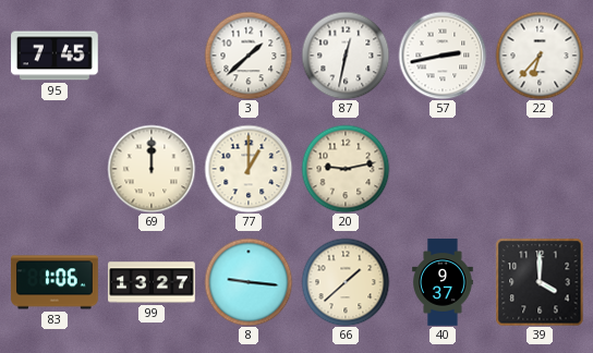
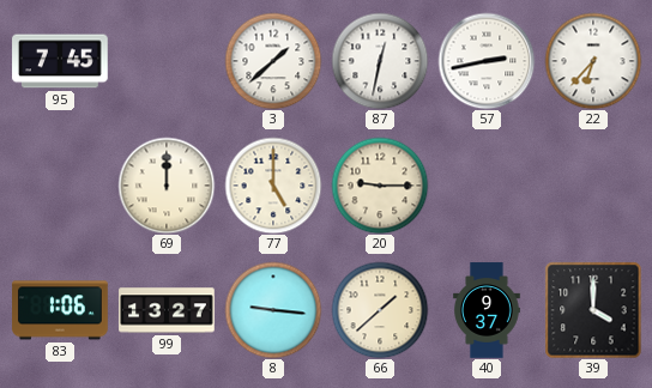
77: 1:00 -> 5:00 (273, 186)
20: 9:13 -> 9:15 (380, 186)
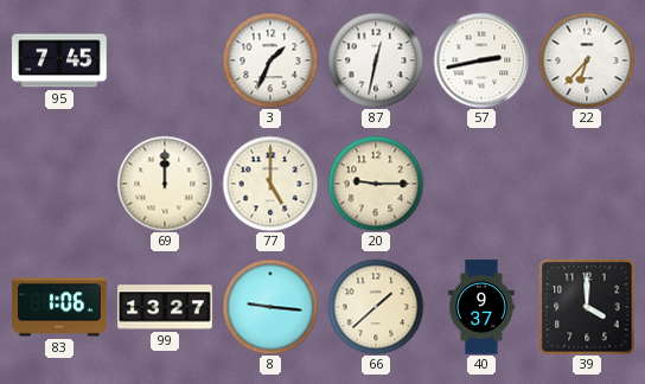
3: 1:38 -> 1:34 (270, 60)
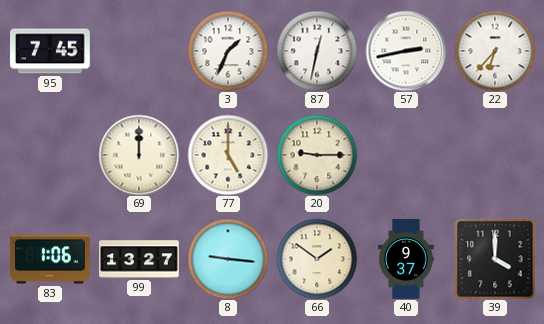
66: 1:38 -> 1:51 (317, 259)
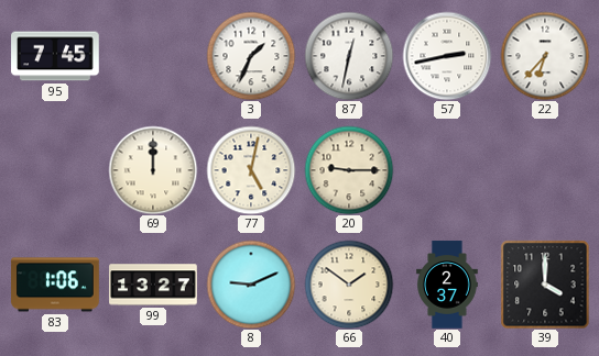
77: 5:00 -> 5:02 (251, 170)
8: 9:16 -> 9:11 (251, 285)
40: 9:37 -> 2:37 (447, 285)
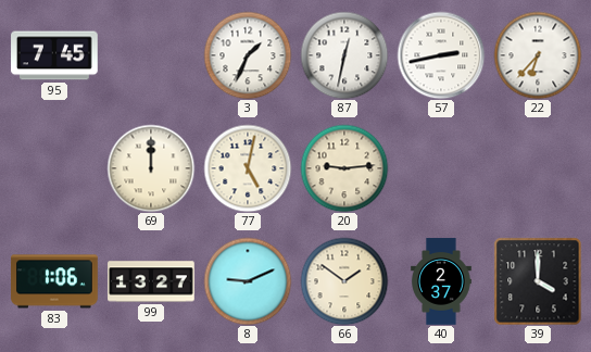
20: 9:15 -> 9:14 (344, 168)
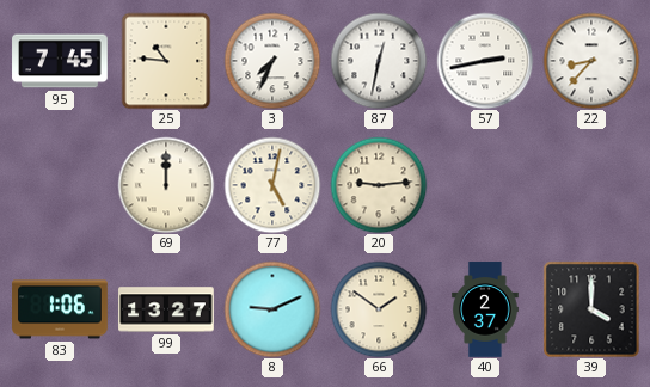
25: none -> 10:46 (166, 61)
3: 1:34 -> 7:34 (272, 61)
22: 6:37 -> 8:37 (591, 61)
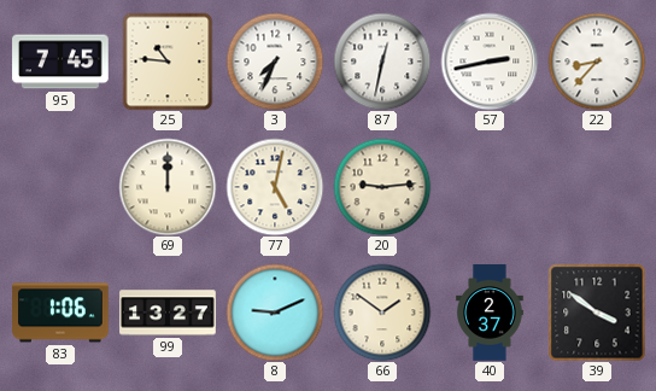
39: 4:00 -> 3:51 (597, 313)
